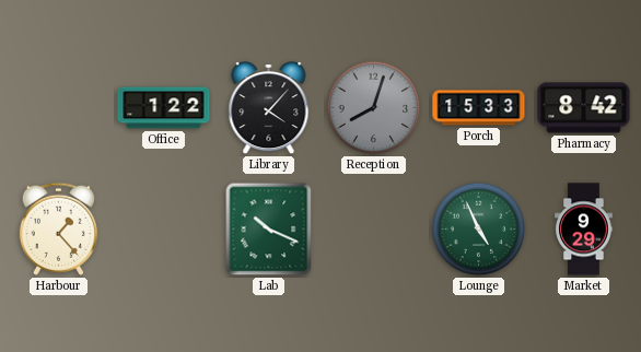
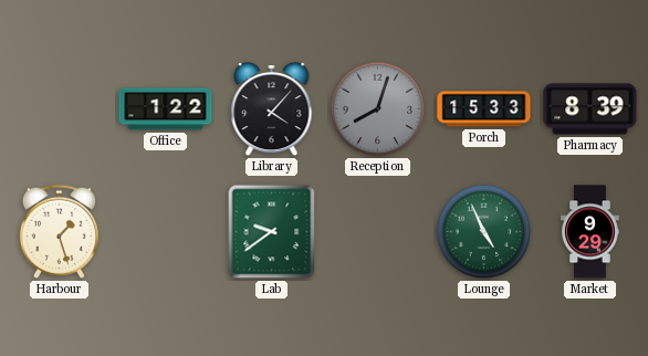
Pharmacy: 8:42 -> 8:39 (590, 109)
Harbour: 1:23 -> 1:27 (59, 231)
Lab: 10:19 -> 9:39 (272, 232)
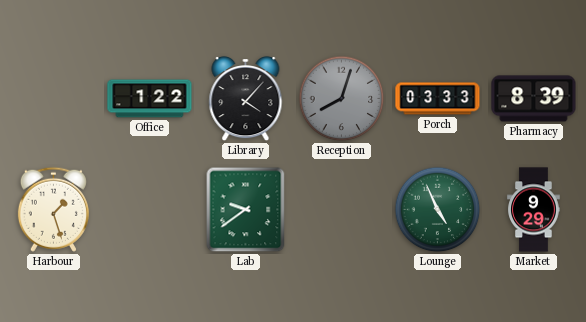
Porch: 15:33 -> 03:33 (438, 99)
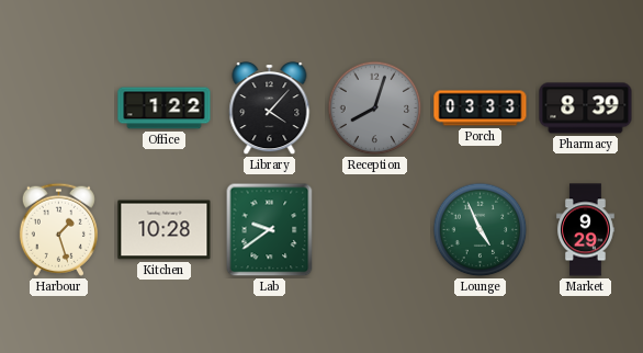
Kitchen: none -> 10:28 (165, 230)
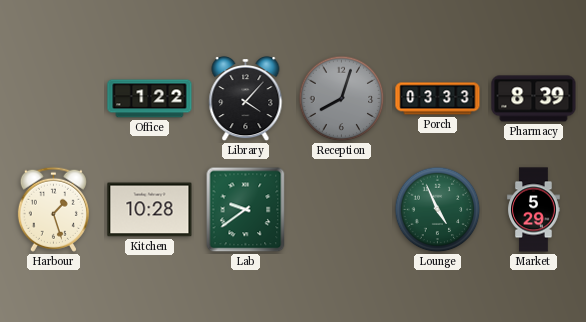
Market: 9:29 -> 5:29 (534, 210)
